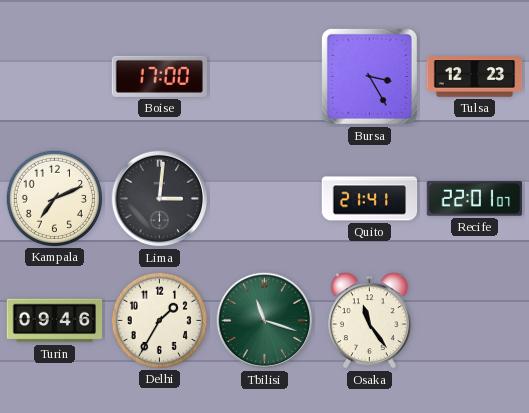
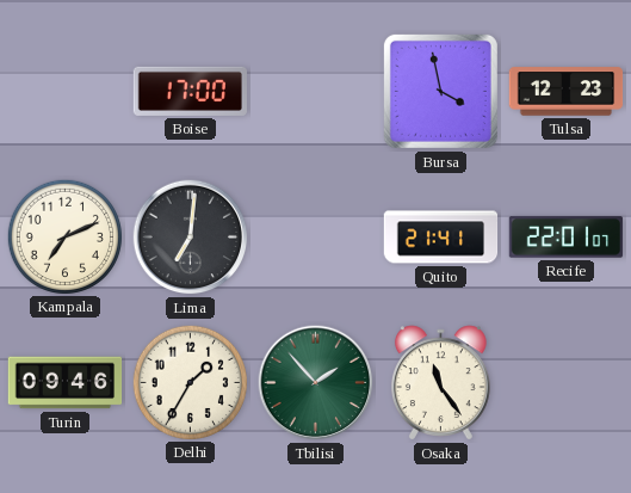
Bursa: 3:25 -> 3:58 (440, 91)
Lima: 3:01 -> 7:01 (191, 238)
Tbilisi: 11:18 -> 1:53 (316, 383)
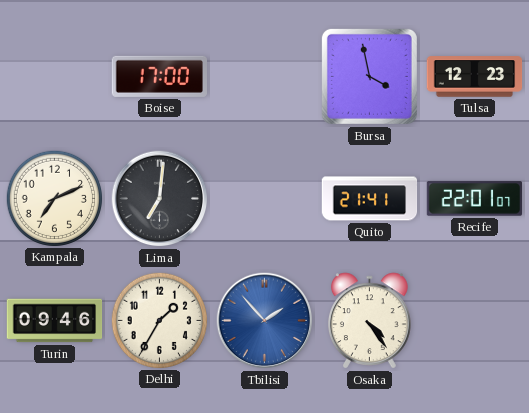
Tbilisi dial: green -> blue (265, 321)
Osaka: 11:24 -> 4:24 (369, 321)
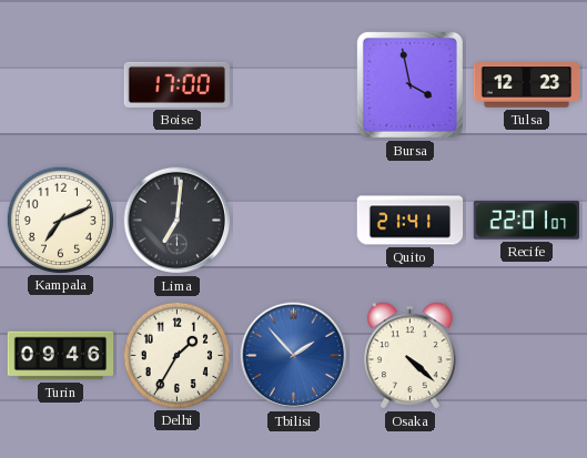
Osaka: 4:24 -> 4:22 (409, 356)
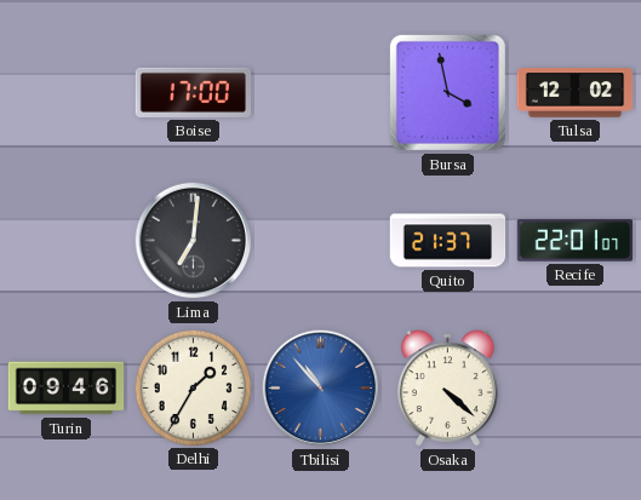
Tulsa: 12:23 -> 12:02 (576, 93)
Kampala: 7:11 -> none (60, 220)
Quito: 21:41 -> 21:37 (448, 241)
Tbilisi: 1:53 -> 10:53 (321, 389)
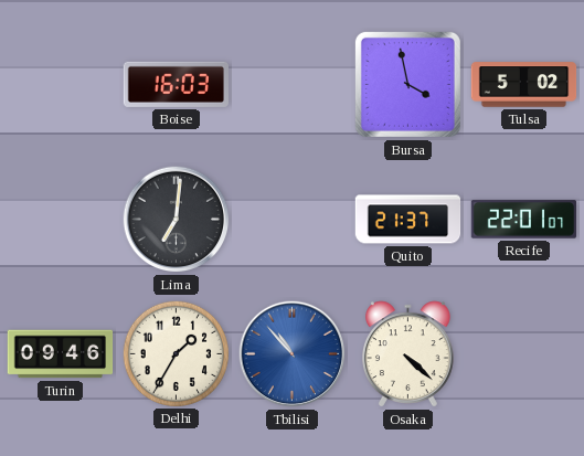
Boise: 17:00 -> 16:03 (176, 84)
Tulsa: 12:02 -> 5:02 (524, 85)
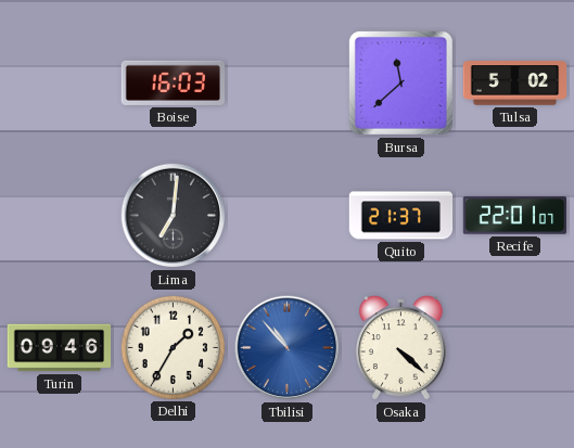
Bursa: 3:58 -> 11:38 (400, 82)
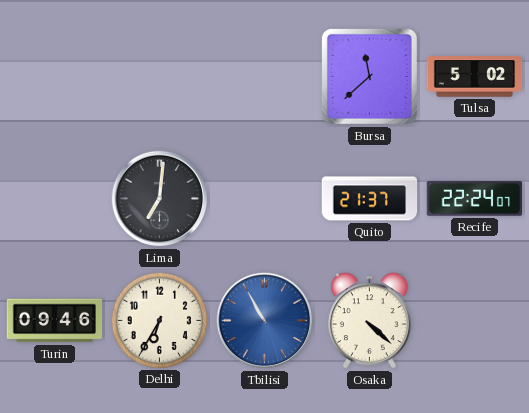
Boise: 16:03 -> none (173, 82)
Recife: 22:01 -> 22:24 (475, 199)
Delhi: 1:35 -> 6:35 (159, 320)
Tbilisi: 10:53 -> 10:55 (265, 321)
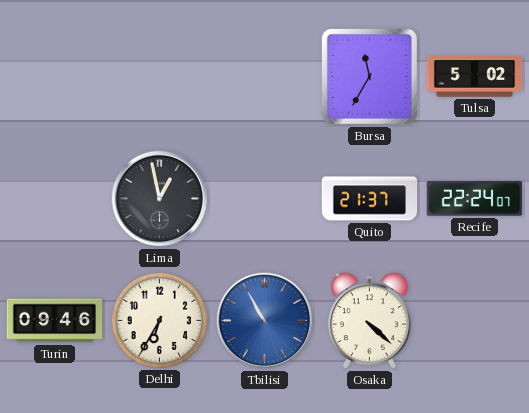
Bursa: 11:38 -> 11:35 (369, 76)
Lima: 7:01 -> 12:58 (160, 199)
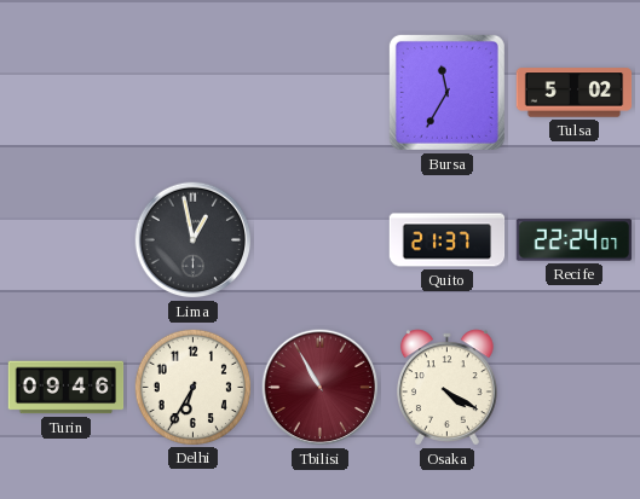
Tbilisi dial: blue -> burgundy (321, 388)
Osaka: 4:22 -> 4:20 (446, 388)
